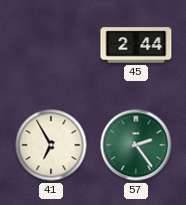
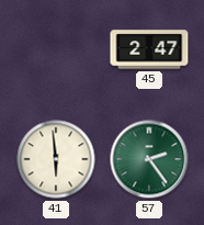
45: 2:44 -> 2:47 (149, 49)
41: 6:55 -> 5:59 (56, 159)
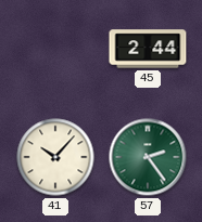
45: 2:47 -> 2:44 (148, 49)
41: 5:59 -> 10:07 (55, 157)
